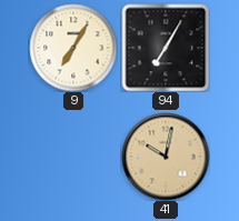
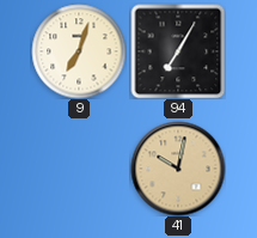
9: 7:05 -> 7:03 (79, 51)
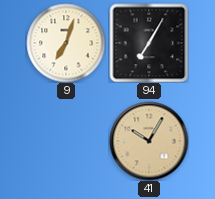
41: 10:02 -> 10:05 (149, 141)
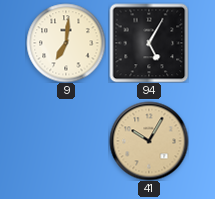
9: 7:03 -> 7:01 (66, 43)
94: 7:05 -> 5:05 (149, 43)
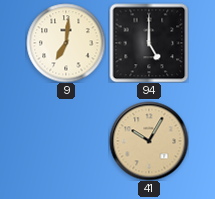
94: 5:05 -> 5:00 (149, 43)
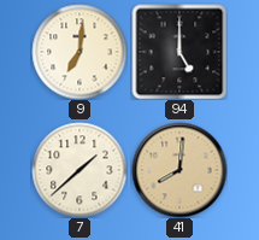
7: none -> 1:38 (80, 170)
41: 10:05 -> 8:01 (179, 170)
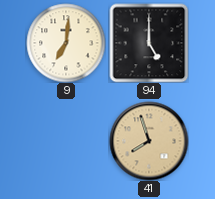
7: 1:38 -> none (80, 170)
41: 8:01 -> 7:57 (149, 141)
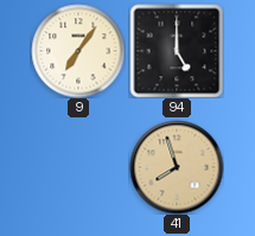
9: 7:01 -> 7:06 (78, 51)
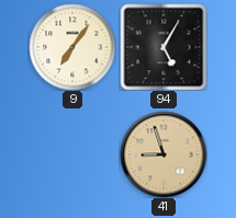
94: 5:00 -> 5:05 (164, 47)
41: 7:57 -> 8:57 (164, 154)
